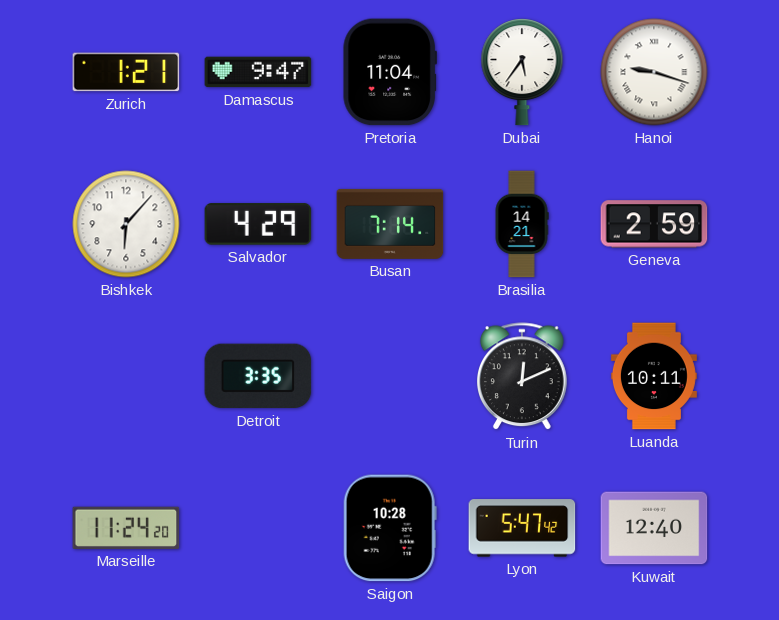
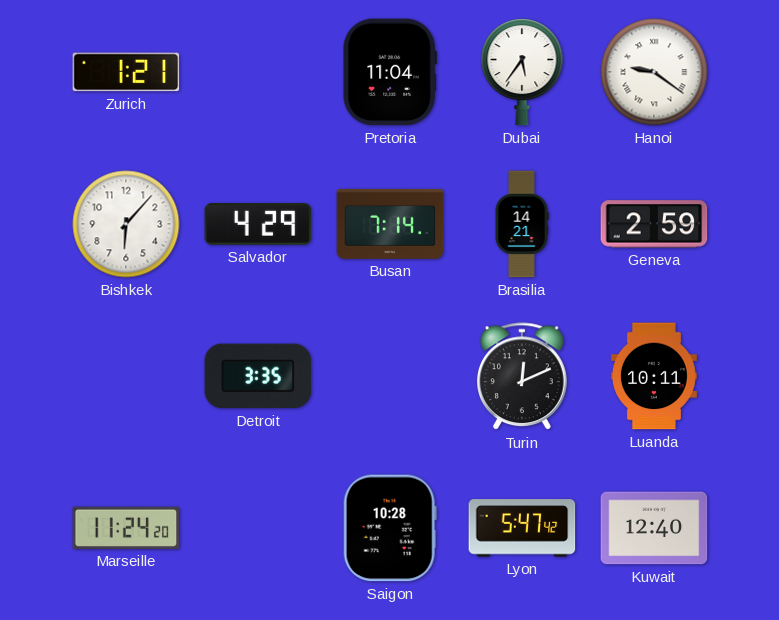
Damascus: 9:47 -> none (258, 72)
Hanoi: 9:18 -> 9:21 (654, 72)
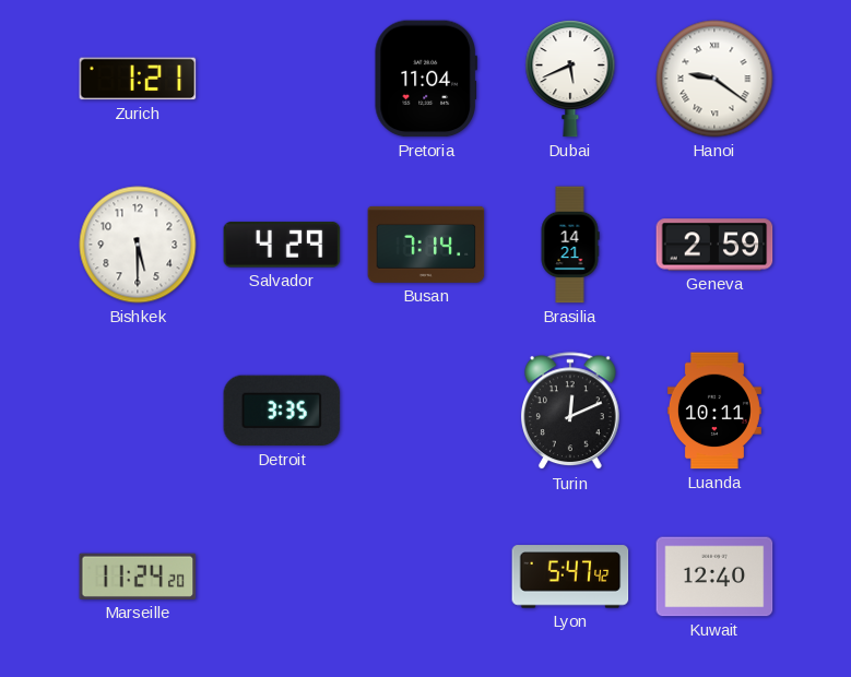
Dubai: 5:36 -> 5:41 (570, 79)
Bishkek: 6:07 -> 5:30 (138, 245)
Saigon: 10:28 -> none (390, 528)
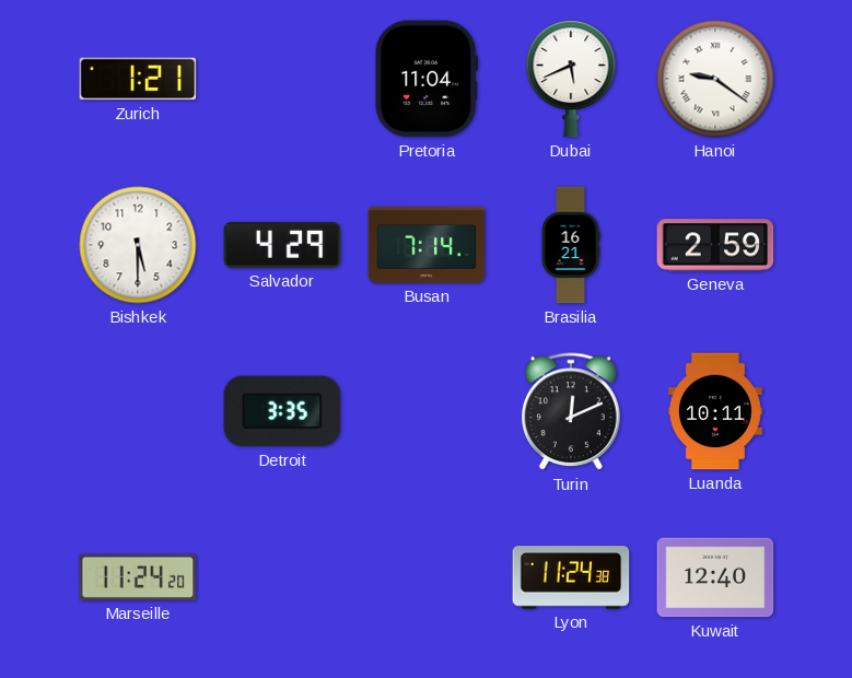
Brasilia: 14:21 -> 16:21 (571, 245)
Lyon: 5:47 -> 11:24 (571, 577)
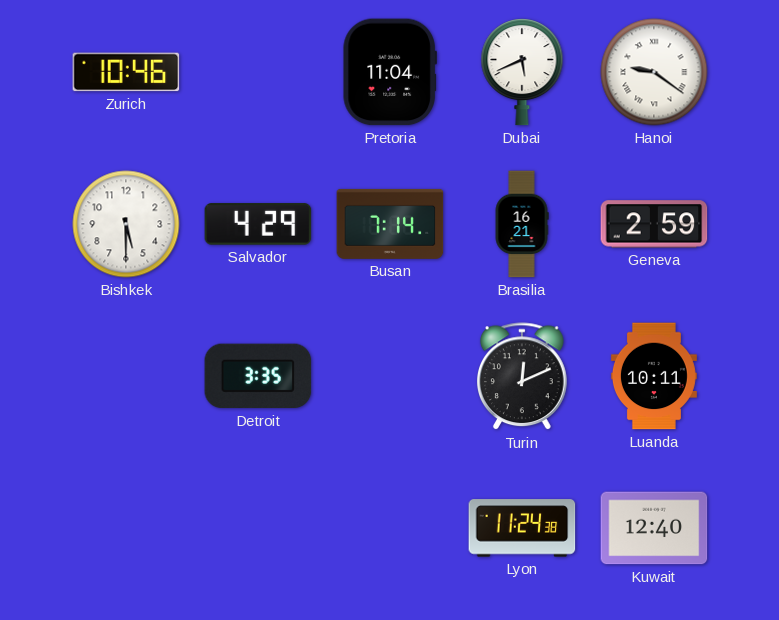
Zurich: 1:21 -> 10:46 (126, 72)
Marseille: 11:24 -> none (138, 577)
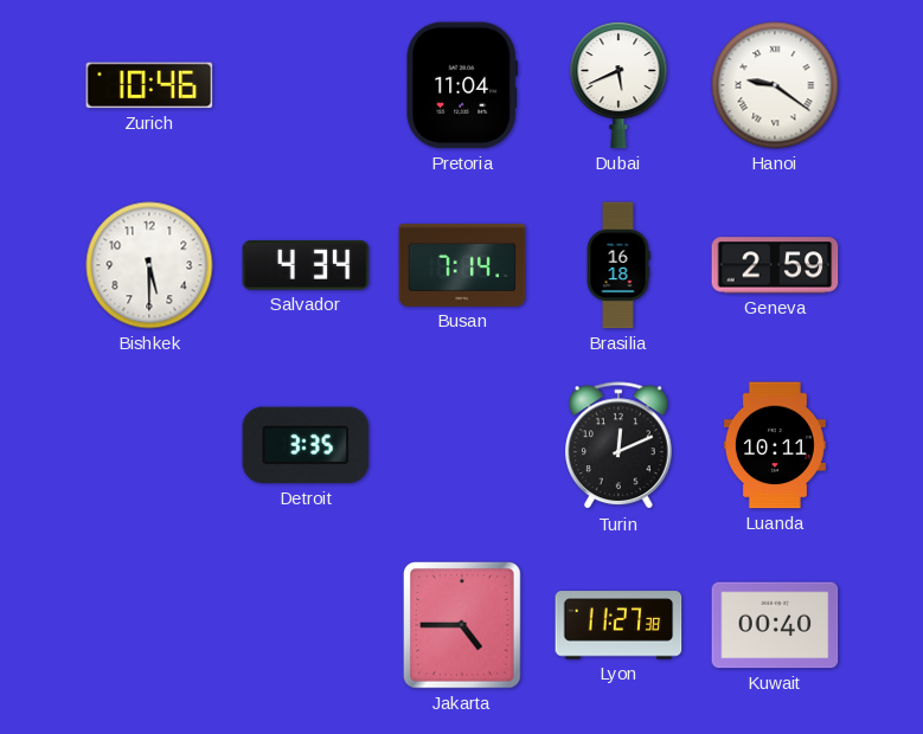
Salvador: 4:29 -> 4:34 (306, 265)
Brasilia: 16:21 -> 16:18 (618, 265)
Jakarta: none -> 4:45 (463, 625)
Lyon: 11:24 -> 11:27 (618, 625)
Kuwait: 12:40 -> 00:40 (775, 625)
